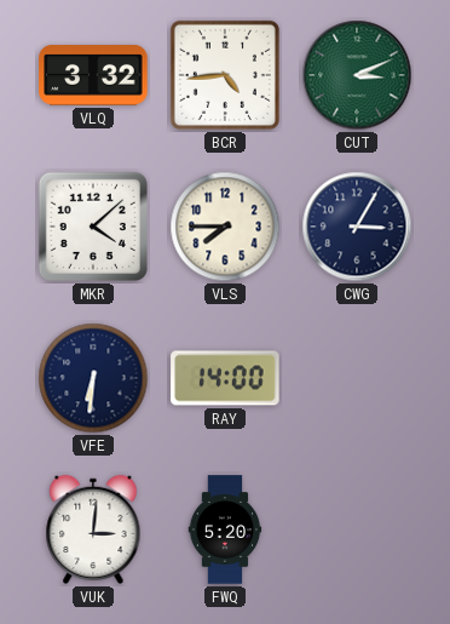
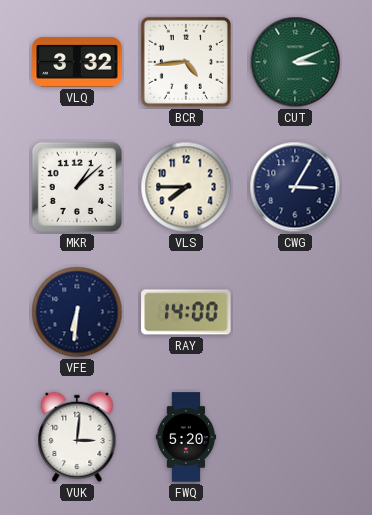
MKR: 4:08 -> 1:08 (77, 187)
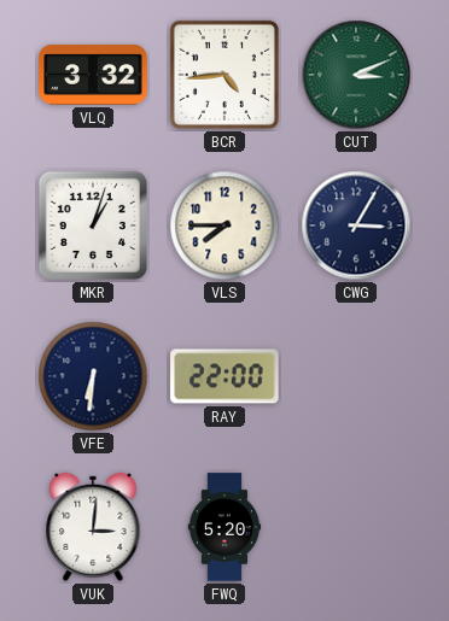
MKR: 1:08 -> 1:03 (93, 225)
RAY: 14:00 -> 22:00 (224, 376)
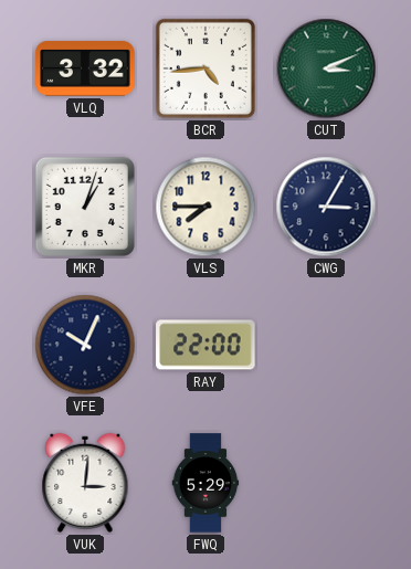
VFE: 6:31 -> 10:04 (85, 345)
FWQ: 5:20 -> 5:29 (205, 483)
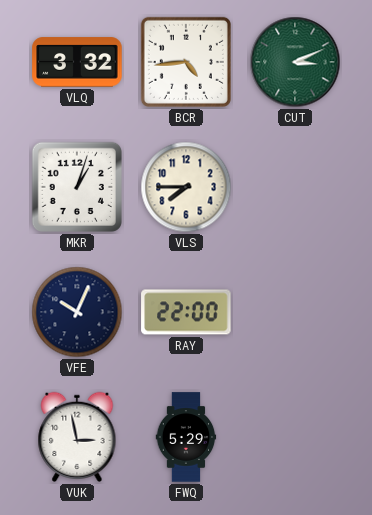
CWG: 3:05 -> none (326, 207)
VUK: 3:01 -> 2:58 (77, 437)
